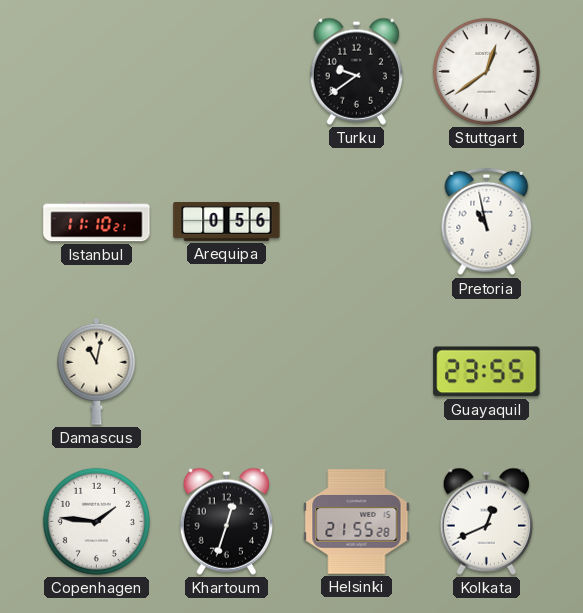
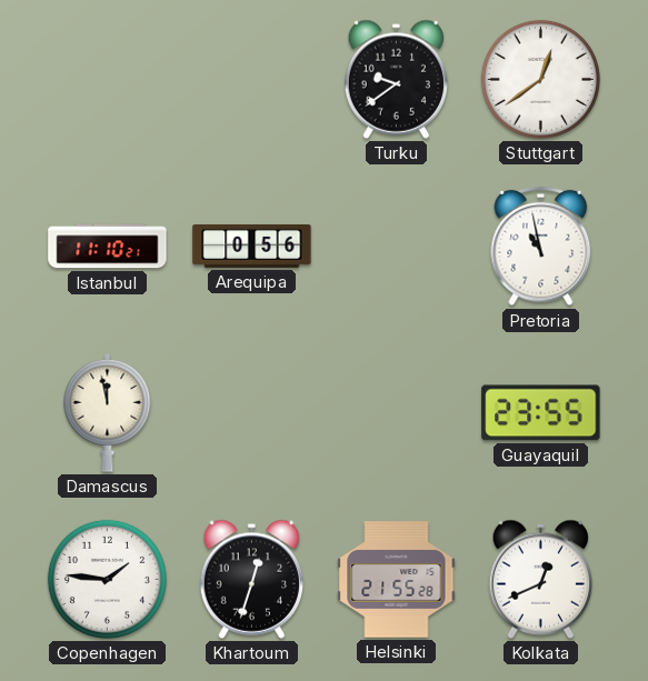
Damascus: 11:02 -> 11:58 (108, 412)
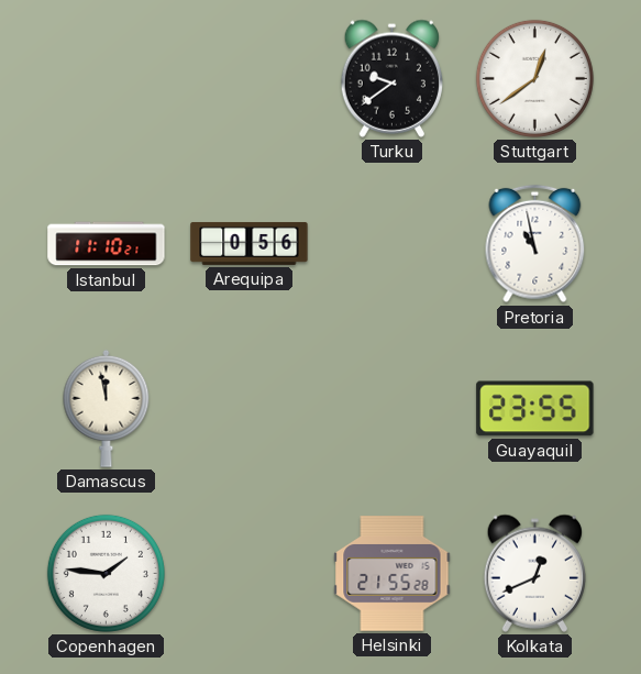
Khartoum: 12:33 -> none (251, 579)
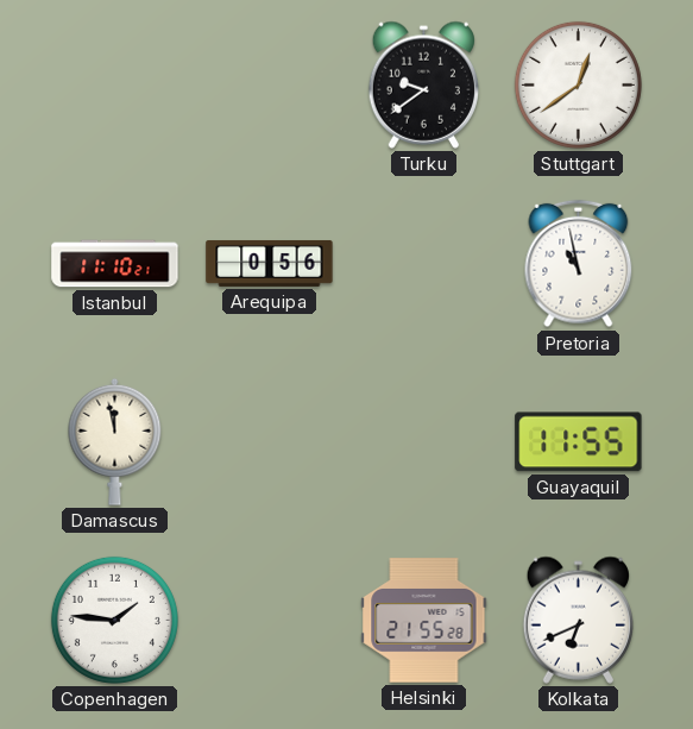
Guayaquil: 23:55 -> 11:55 (579, 442)
Kolkata: 12:41 -> 6:41 (578, 620)
